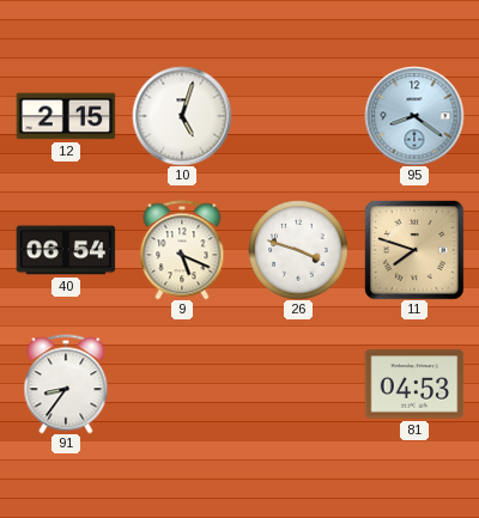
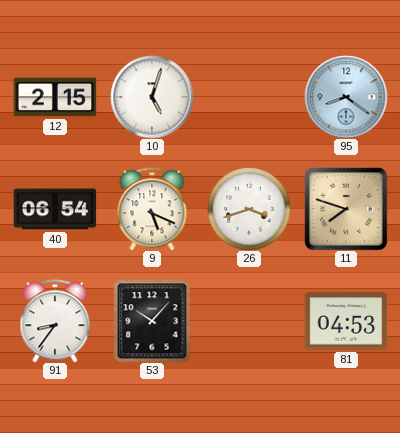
26: 3:48 -> 3:42 (249, 209)
53: none -> 10:07 (152, 321)
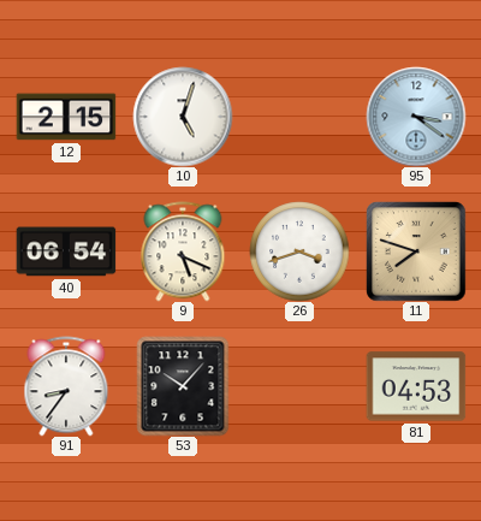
95: 8:21 -> 3:21 (416, 117)
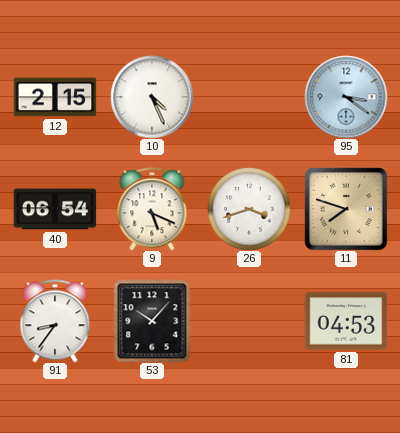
10: 5:03 -> 4:26 (152, 97)
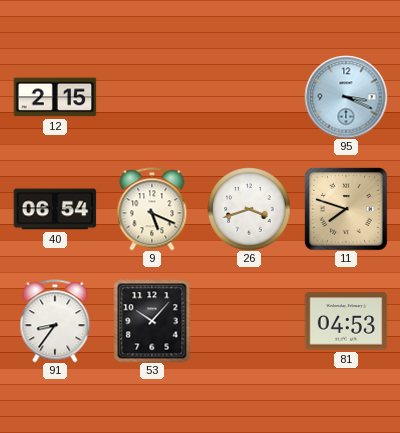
10: 4:26 -> none (152, 97)
95: 3:21 -> 3:19 (346, 97)
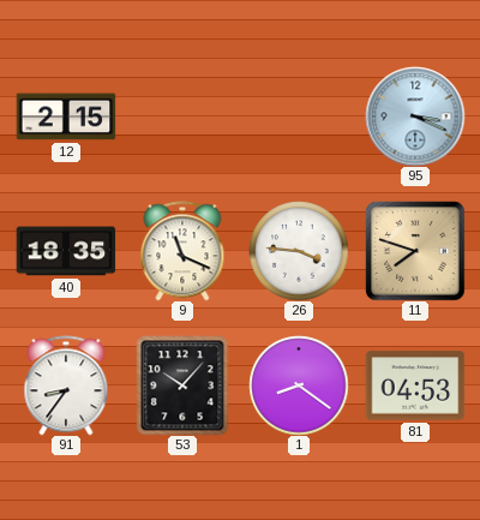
40: 06:54 -> 18:35 (66, 251)
9: 5:19 -> 11:19 (182, 251)
26: 3:42 -> 3:46 (299, 251)
1: none -> 8:21 (299, 385)
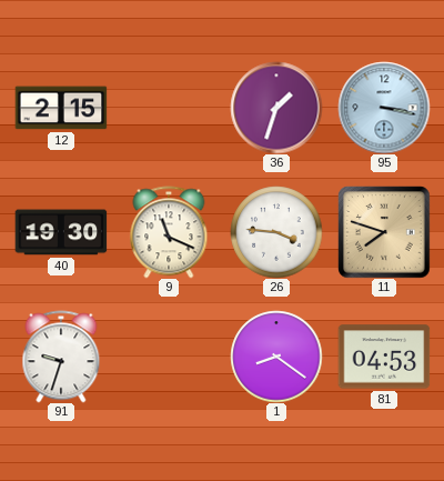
36: none -> 1:33 (276, 108)
95: 3:19 -> 3:17 (384, 108)
40: 18:35 -> 19:30 (61, 232)
91: 8:36 -> 9:33 (61, 357)
53: 10:07 -> none (182, 385)
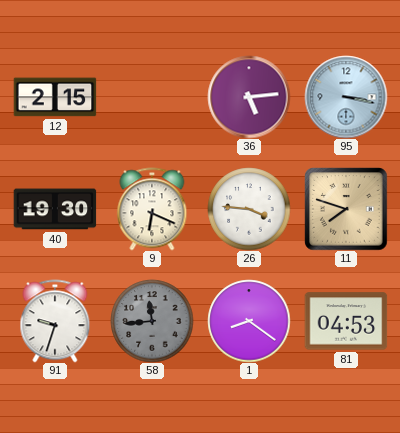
36: 1:33 -> 5:14 (249, 97)
9: 11:19 -> 6:19 (152, 209)
58: none -> 11:44 (152, 321)
